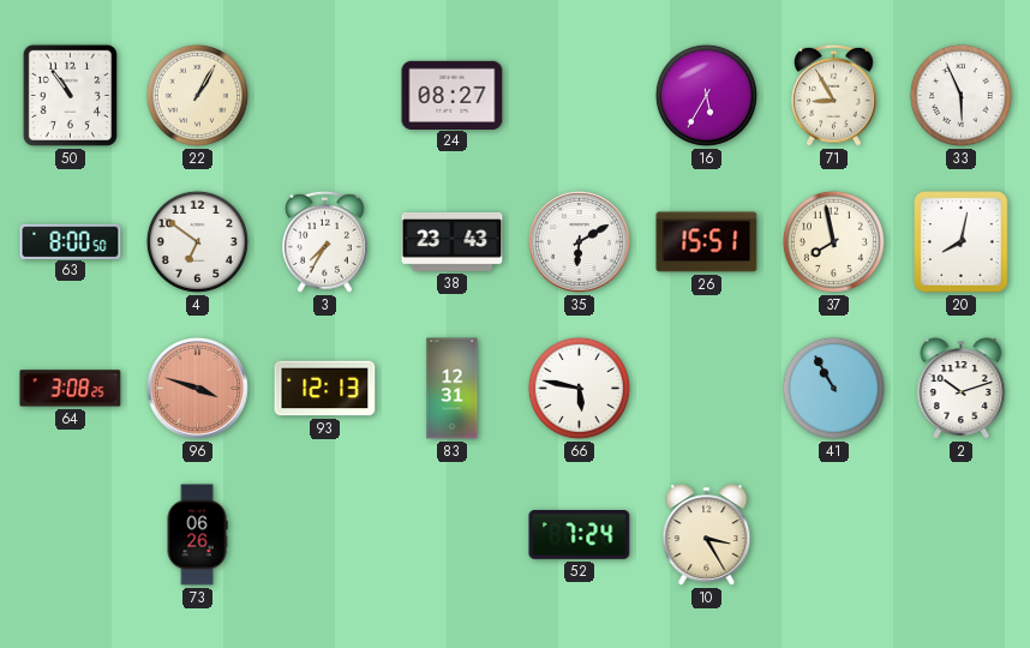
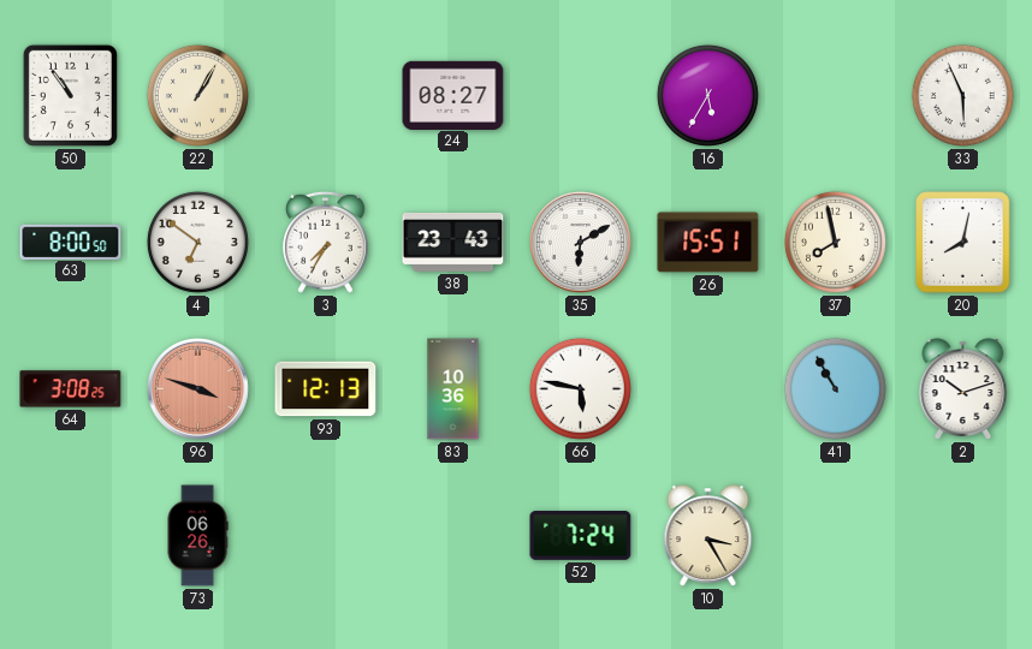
71: 8:55 -> none (834, 95)
83: 12:31 -> 10:36 (453, 389)
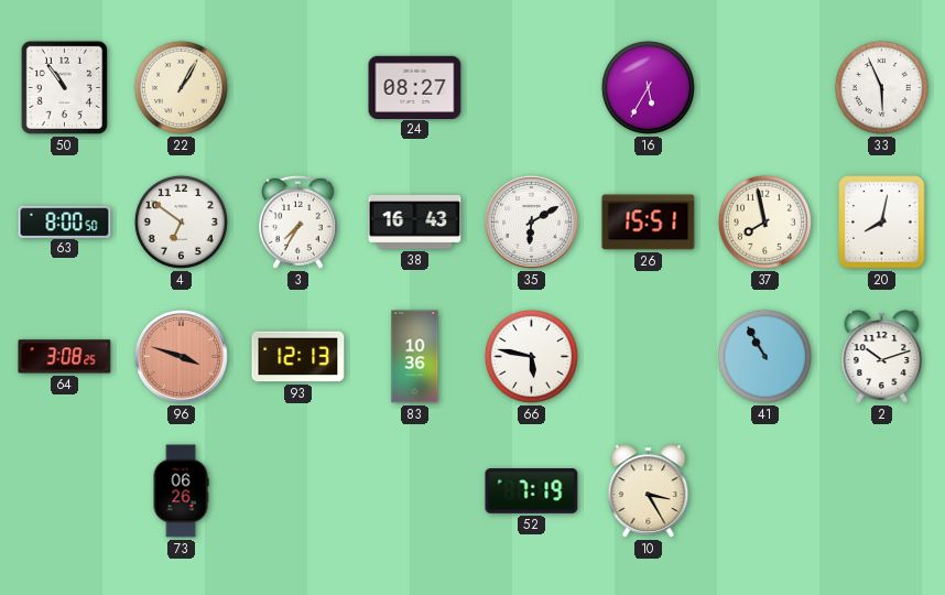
38: 23:43 -> 16:43 (415, 221)
52: 7:24 -> 7:19 (532, 491)
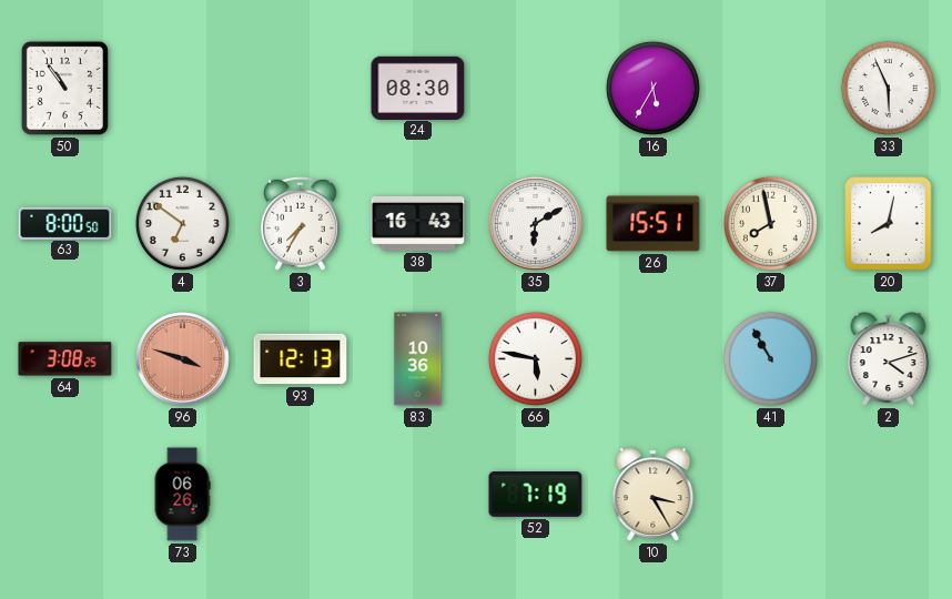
22: 1:05 -> none (181, 87)
24: 08:27 -> 08:30 (418, 88)
2: 10:12 -> 4:12 (889, 359)
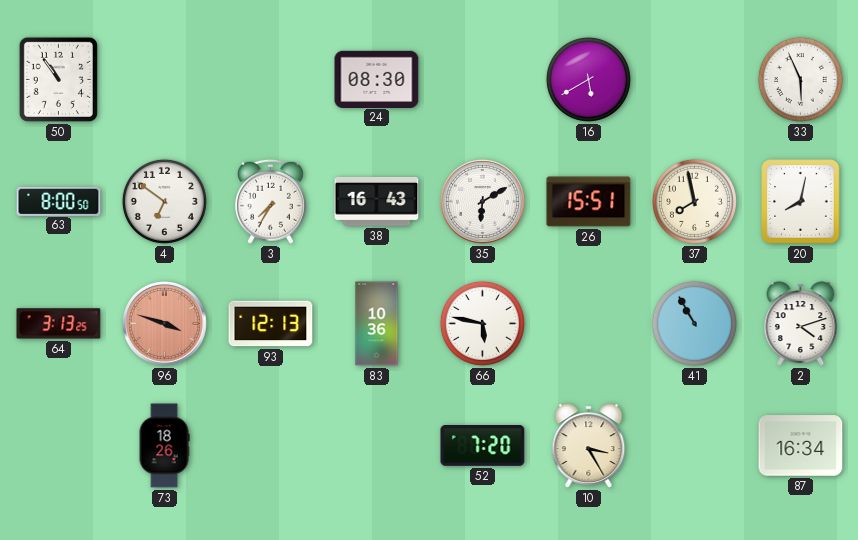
16: 5:35 -> 5:40 (588, 79)
64: 3:08 -> 3:13 (59, 324)
73: 06:26 -> 18:26 (164, 446)
52: 7:19 -> 7:20 (483, 446)
87: none -> 16:34 (801, 446)
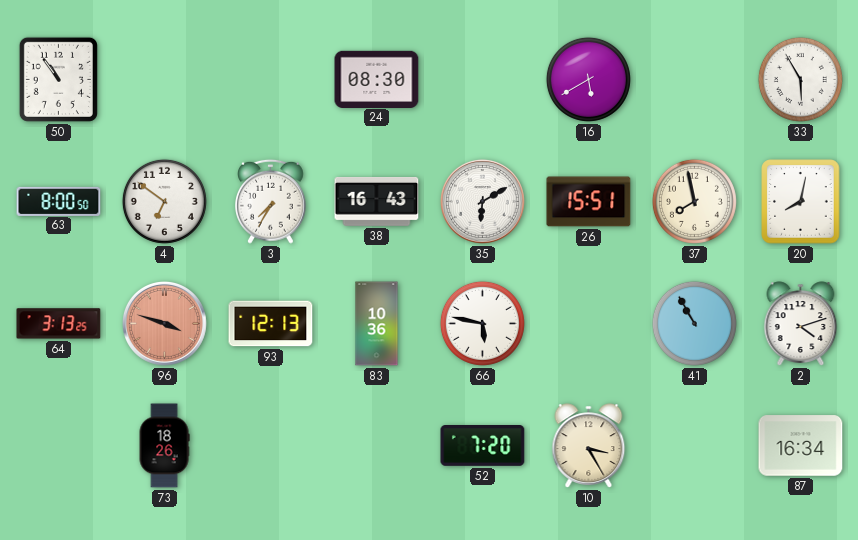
33: 5:56 -> 5:55 (800, 79)
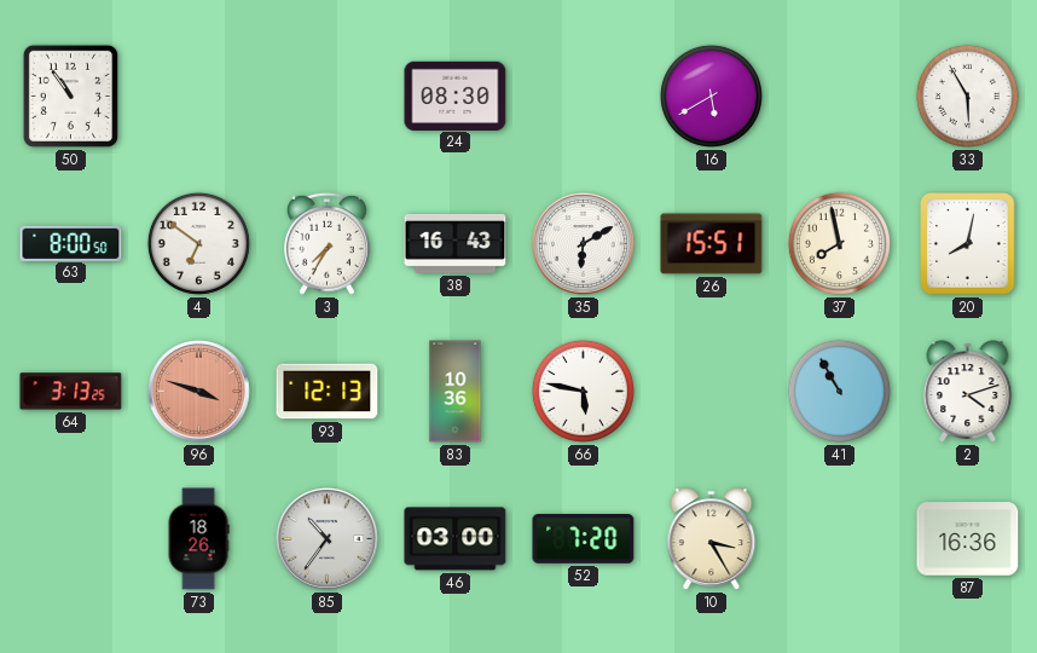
85: none -> 10:36 (326, 538)
46: none -> 03:00 (456, 539)
87: 16:34 -> 16:36 (968, 539)
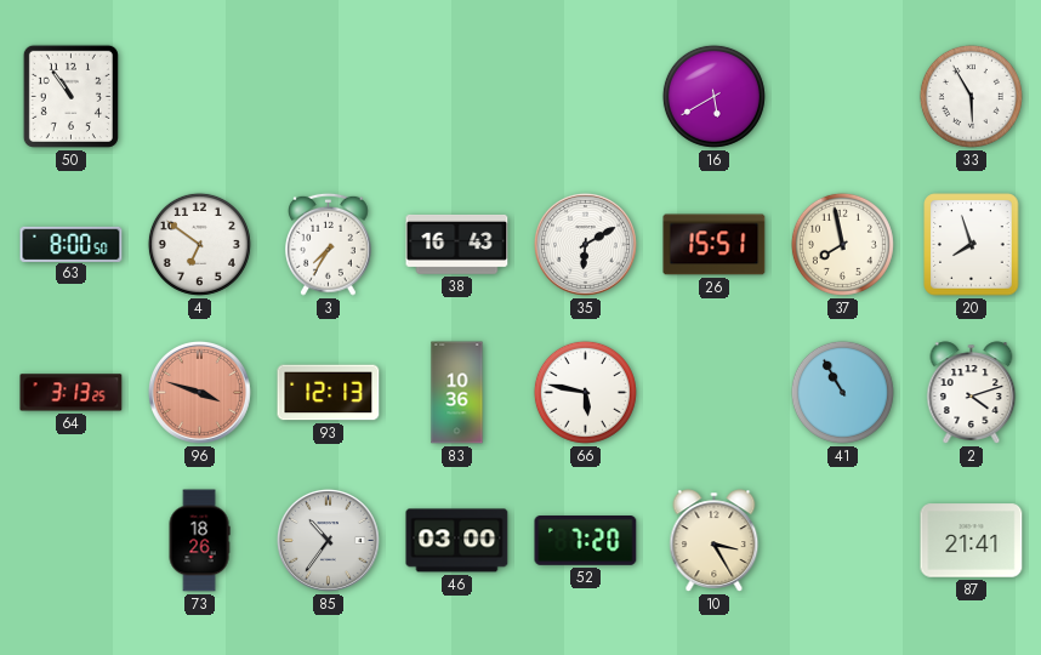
24: 08:30 -> none (456, 96)
20: 8:02 -> 7:57 (972, 245)
87: 16:36 -> 21:41 (972, 541)
